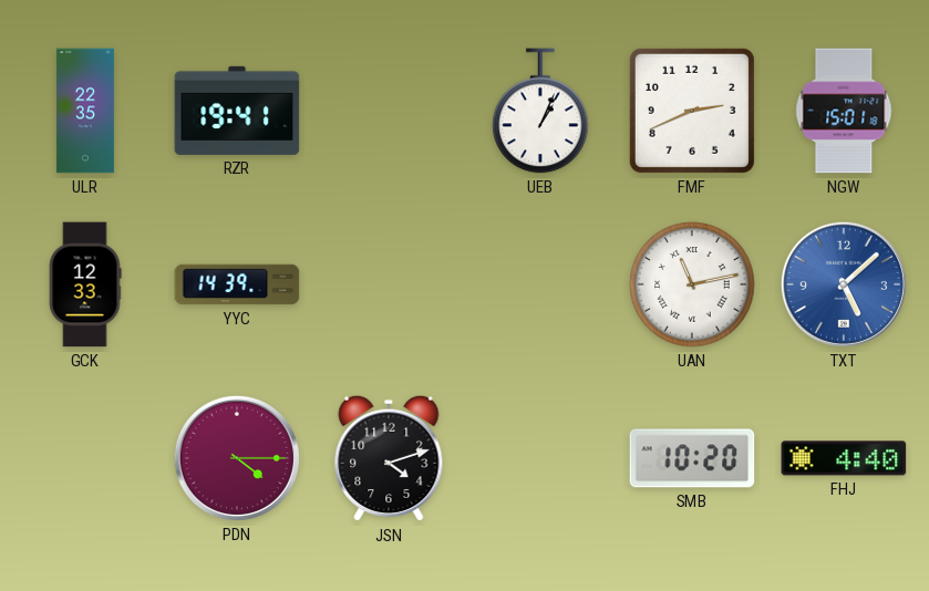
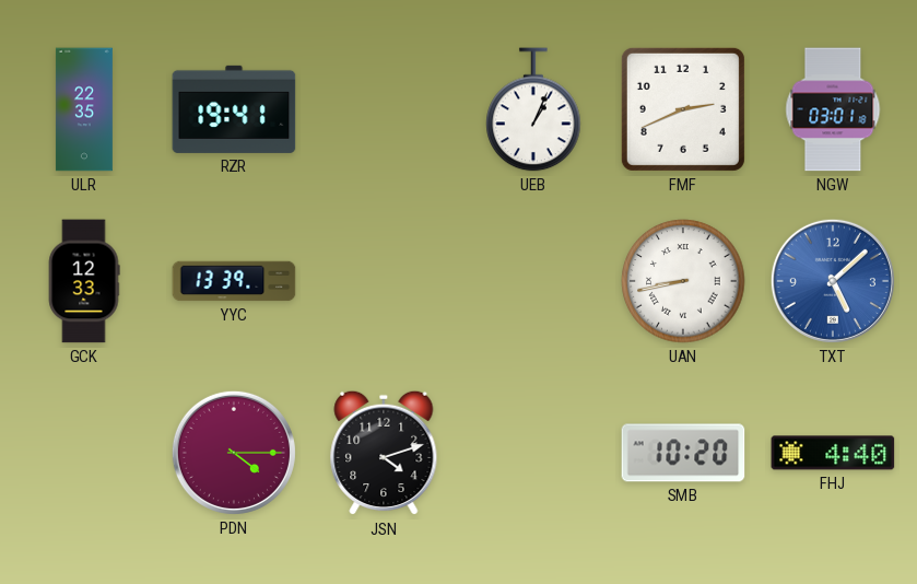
NGW: 15:01 -> 03:01 (833, 109)
YYC: 14:39 -> 13:39 (234, 281)
UAN: 11:13 -> 8:43 (683, 281)
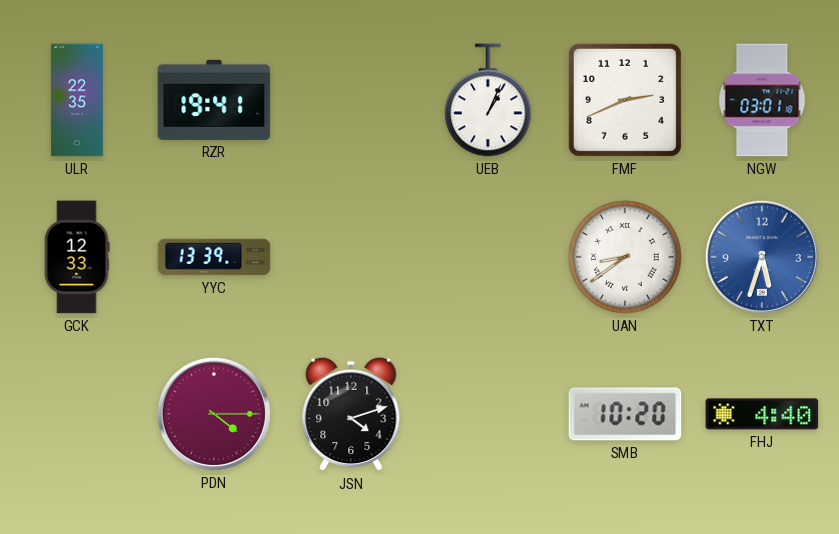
UAN: 8:43 -> 8:39 (625, 257)
TXT: 5:08 -> 5:33 (762, 257)
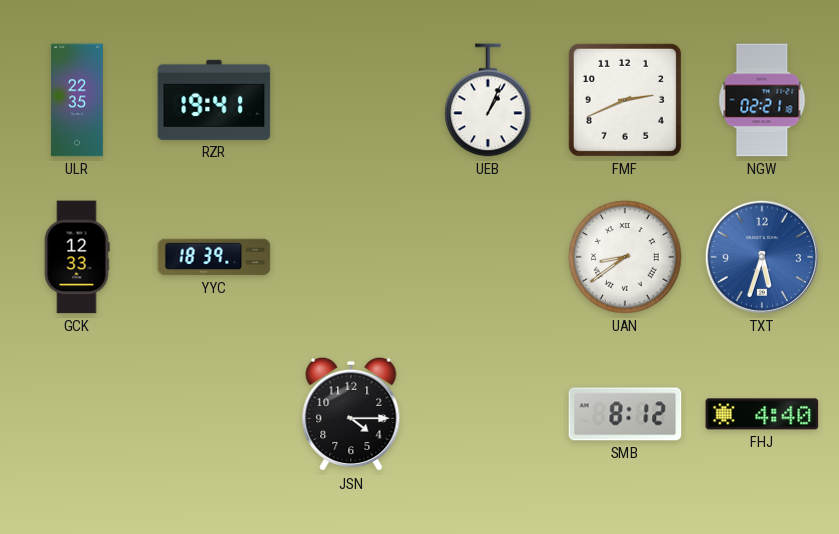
NGW: 03:01 -> 02:21 (762, 100)
YYC: 13:39 -> 18:39 (214, 257)
PDN: 4:15 -> none (214, 414)
JSN: 4:12 -> 4:15 (351, 414)
SMB: 10:20 -> 8:12 (625, 414)
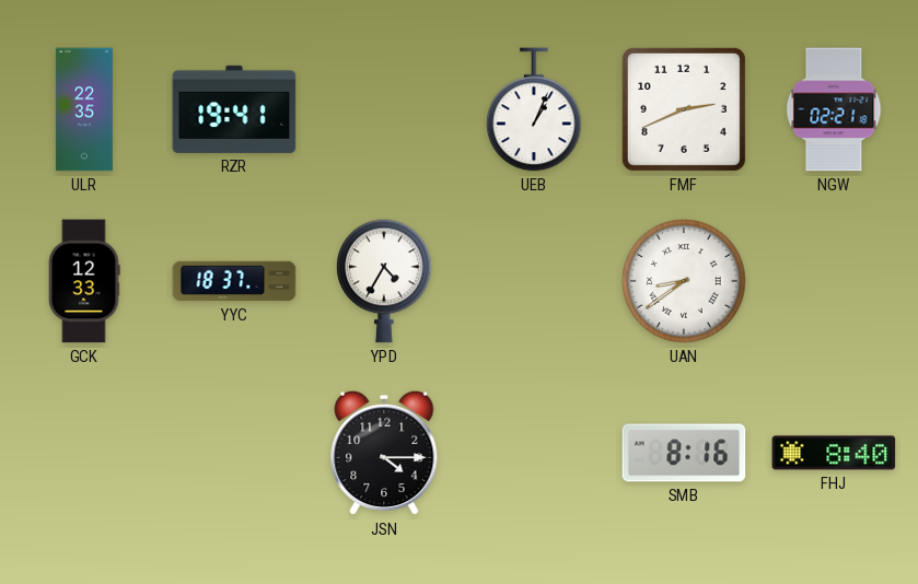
YYC: 18:39 -> 18:37 (234, 281)
YPD: none -> 4:35 (384, 281)
TXT: 5:33 -> none (762, 257)
SMB: 8:12 -> 8:16 (684, 453)
FHJ: 4:40 -> 8:40 (834, 453)
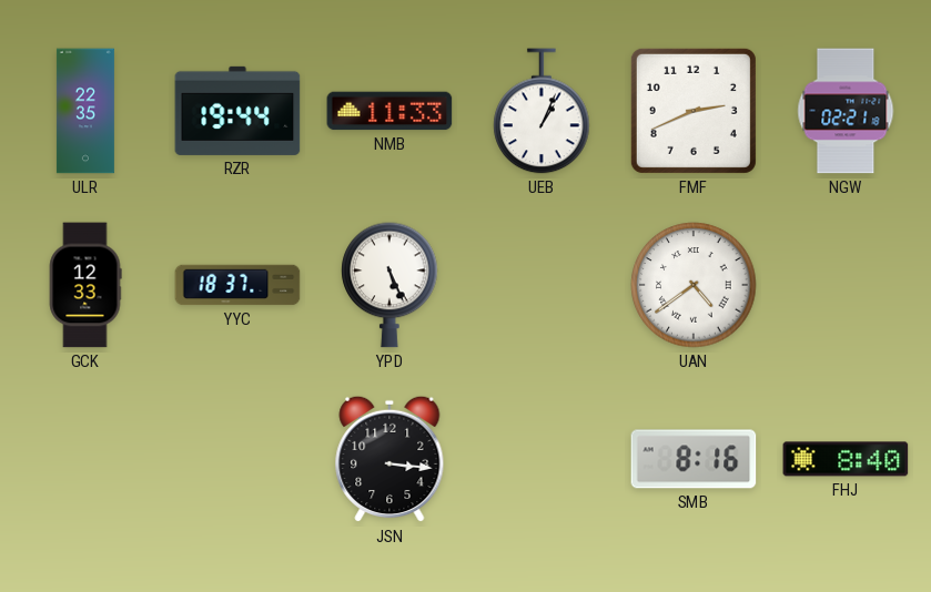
RZR: 19:41 -> 19:44 (237, 111)
NMB: none -> 11:33 (389, 111)
YPD: 4:35 -> 5:26 (389, 285)
UAN: 8:39 -> 4:39 (694, 285)
JSN: 4:15 -> 3:16 (389, 459)
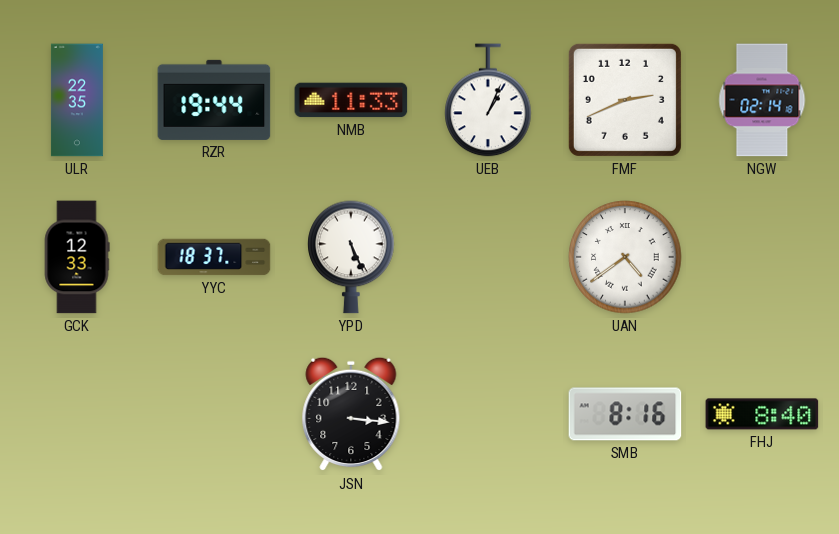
NGW: 02:21 -> 02:14 (762, 100)
